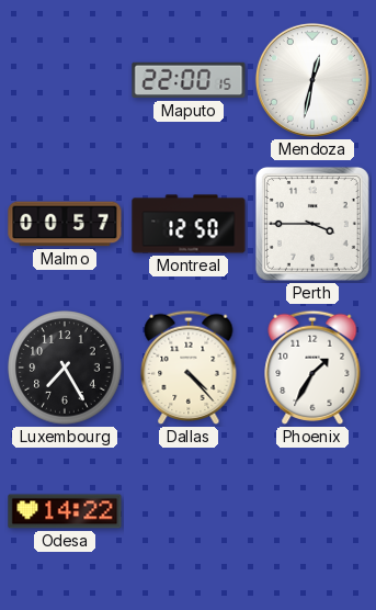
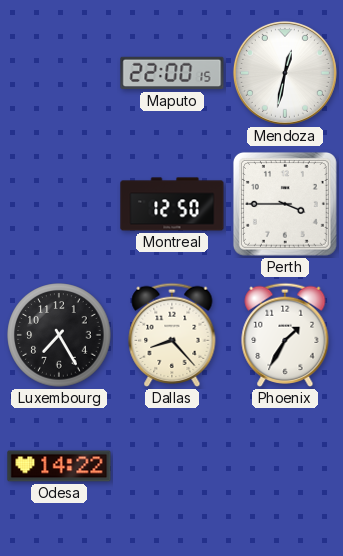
Malmo: 00:57 -> none (65, 224)
Dallas: 4:23 -> 8:23 (172, 335)
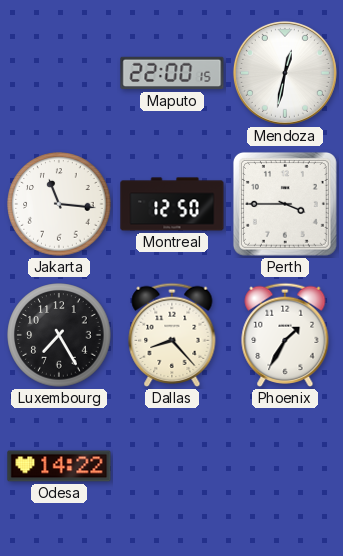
Jakarta: none -> 11:16 (59, 204)
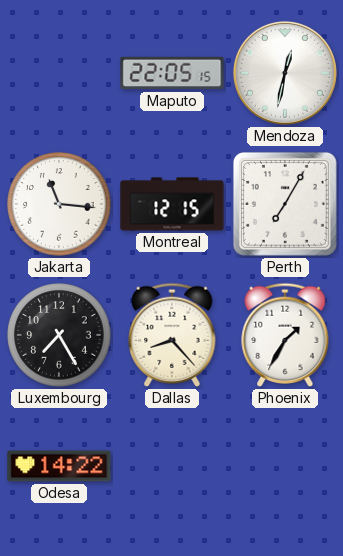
Maputo: 22:00 -> 22:05 (172, 73)
Montreal: 12:50 -> 12:15 (172, 204)
Perth: 3:45 -> 7:05 (285, 204)
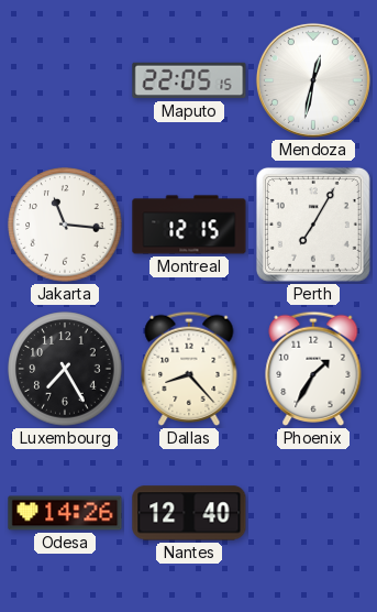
Odesa: 14:22 -> 14:26 (65, 513)
Nantes: none -> 12:40 (189, 513)
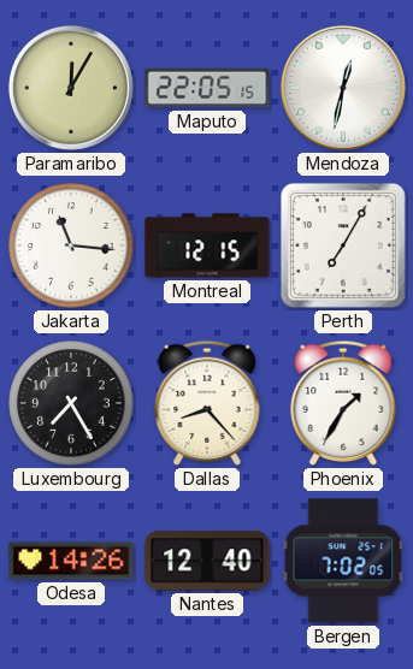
Paramaribo: none -> 12:05 (71, 88)
Bergen: none -> 7:02 (343, 561)
